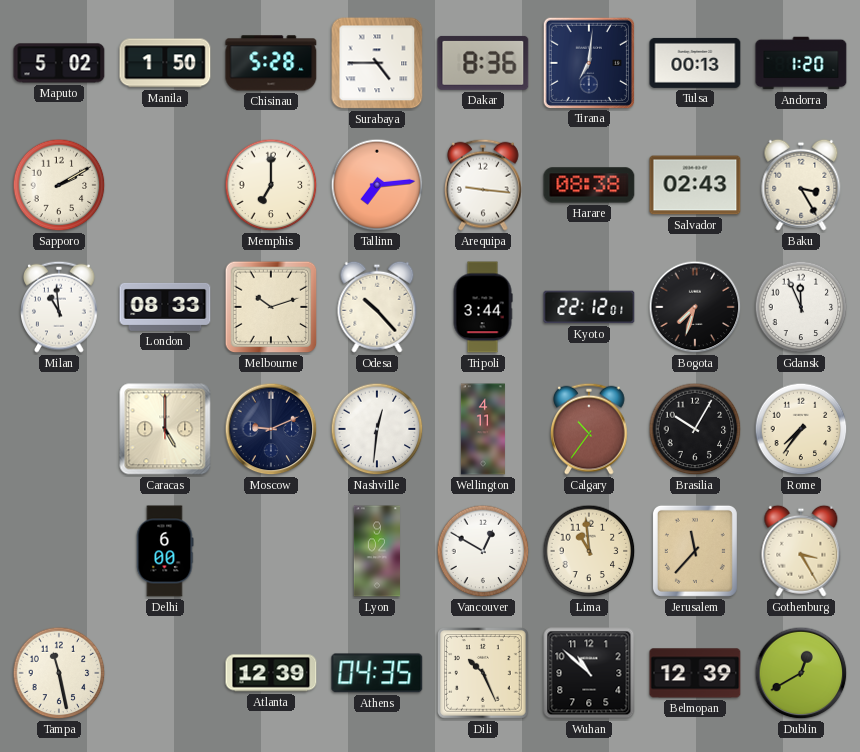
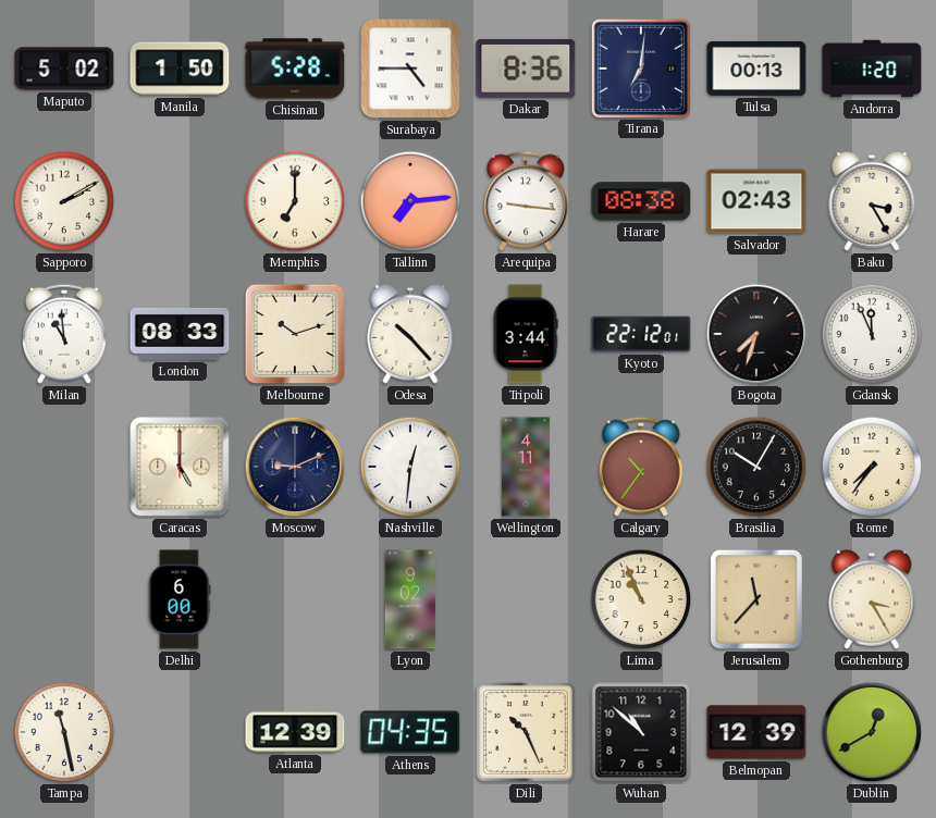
Vancouver: 12:50 -> none (483, 551)
Lima: 10:59 -> 10:56 (641, 599)
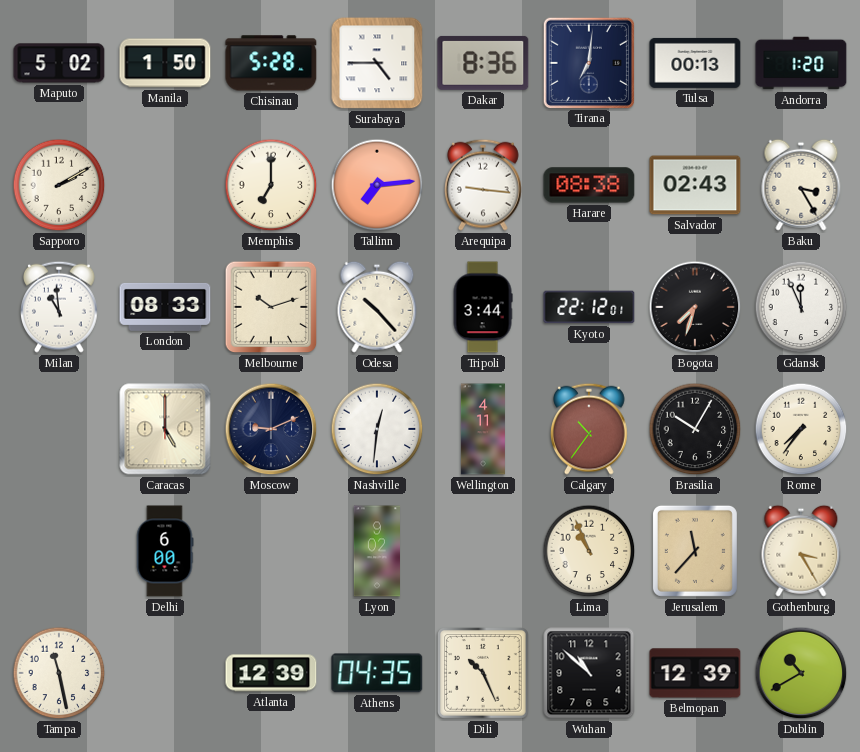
Dublin: 12:40 -> 10:40 (801, 673)
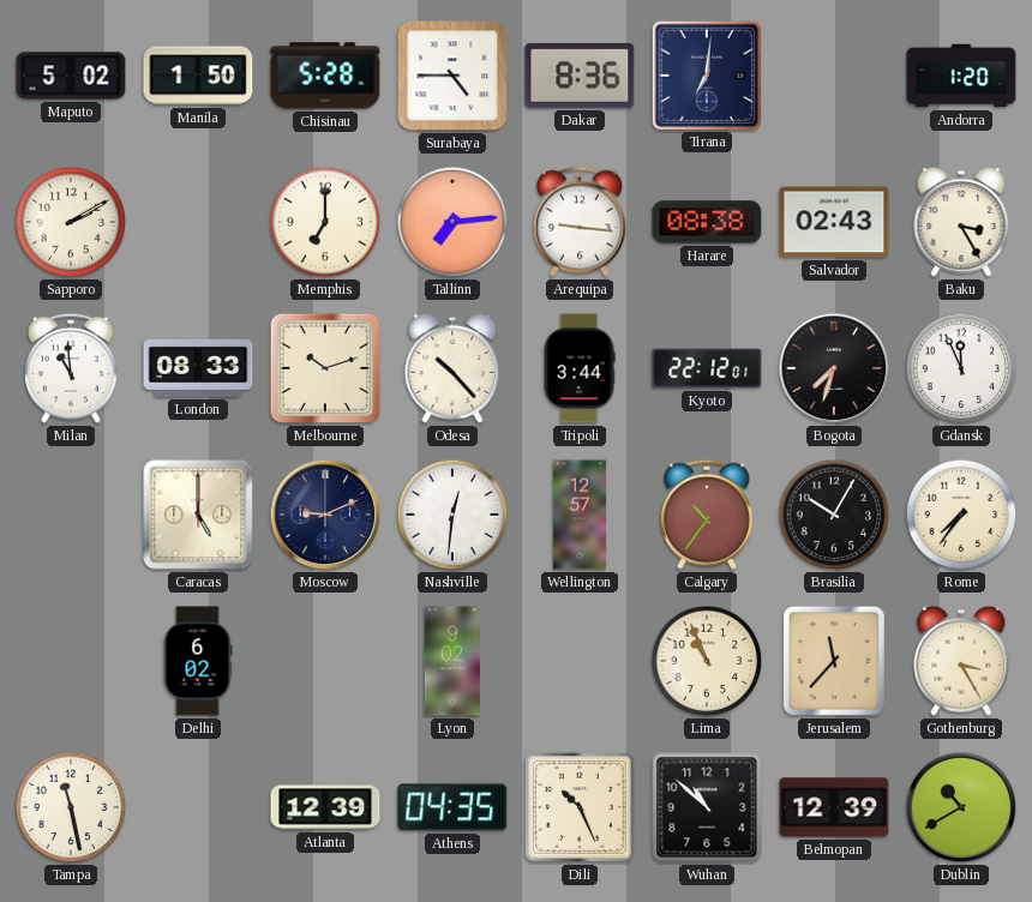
Tulsa: 00:13 -> none (695, 63)
Wellington: 4:11 -> 12:57 (580, 515)
Delhi: 6:00 -> 6:02 (198, 661)
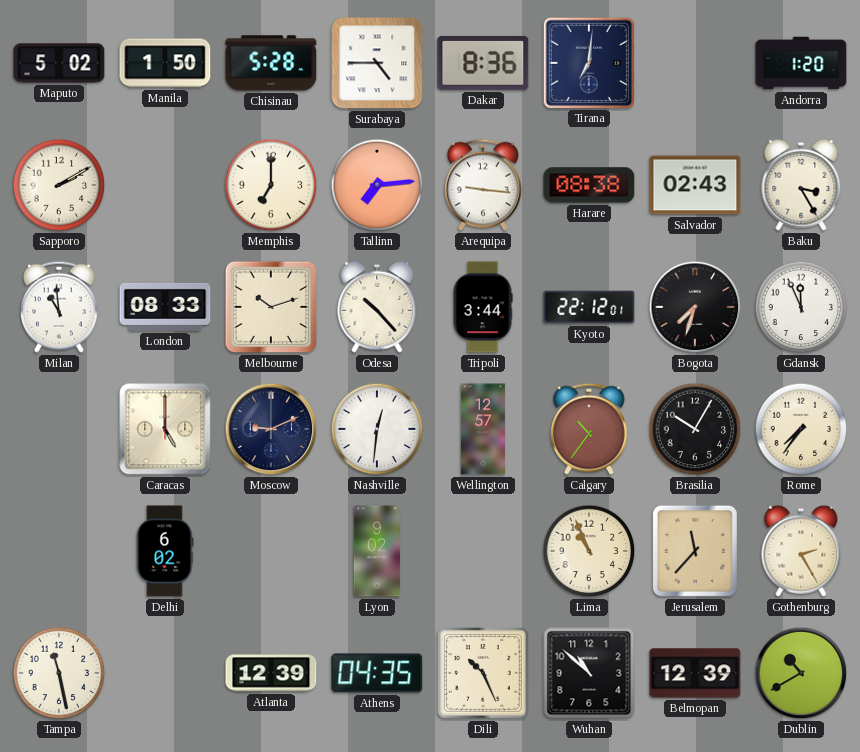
Gothenburg: 3:25 -> 2:25 (801, 551)
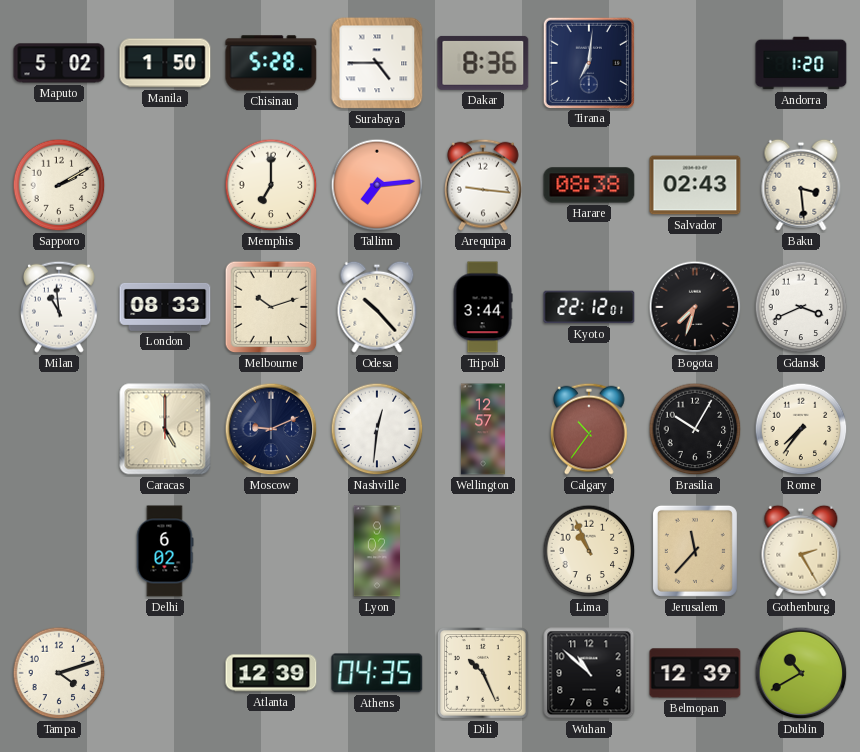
Baku: 3:25 -> 3:29 (801, 185)
Gdansk: 11:56 -> 3:41 (801, 307)
Tampa: 11:28 -> 4:12 (59, 673)
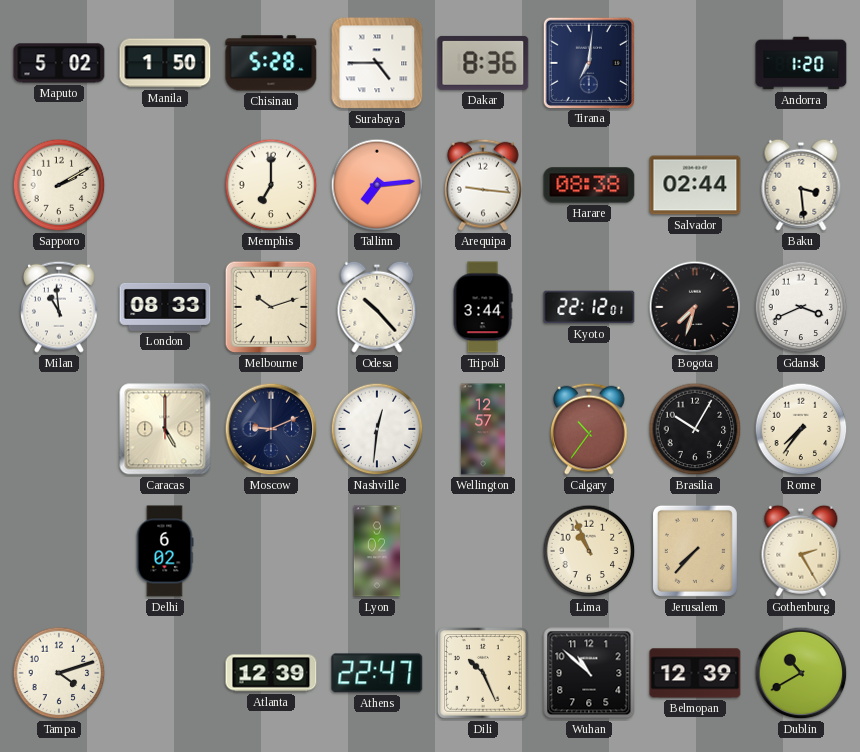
Salvador: 02:43 -> 02:44 (695, 185)
Jerusalem: 11:37 -> 7:37 (695, 551)
Athens: 04:35 -> 22:47 (377, 673)
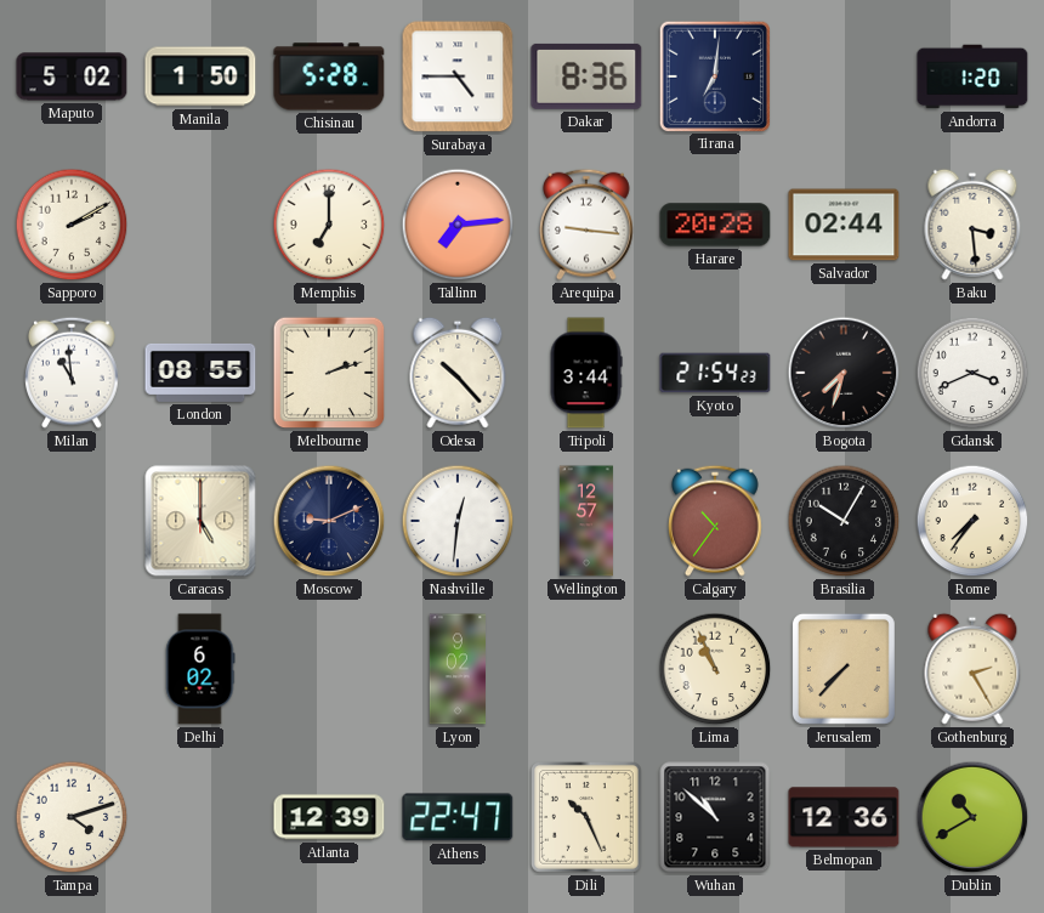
Harare: 08:38 -> 20:28 (715, 225)
London: 08:33 -> 08:55 (200, 373)
Melbourne: 10:12 -> 2:12 (329, 373)
Kyoto: 22:12 -> 21:54 (715, 373)
Belmopan: 12:39 -> 12:36 (844, 817)
